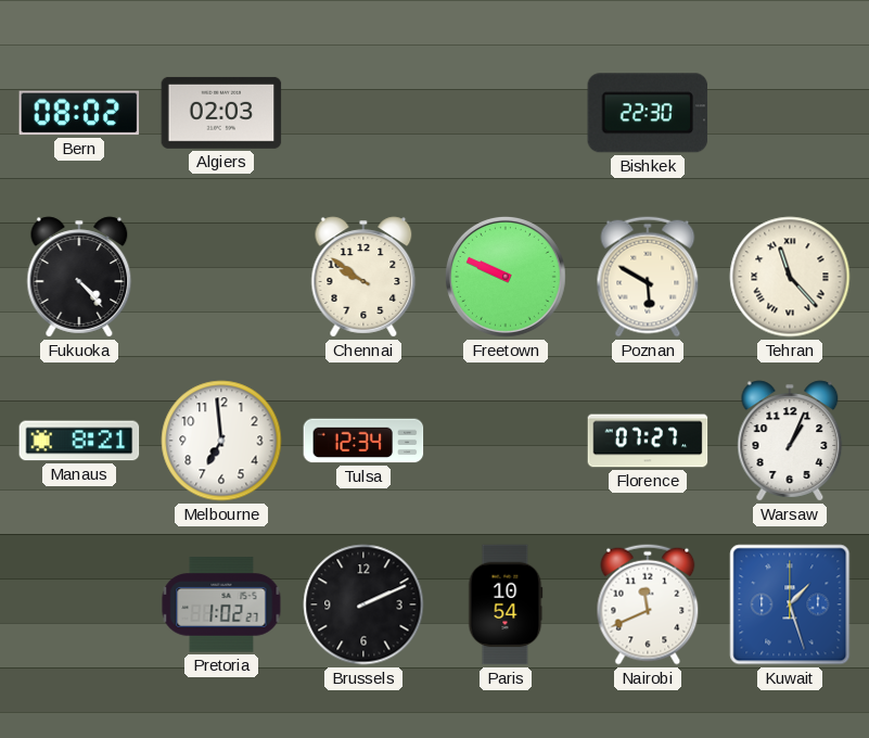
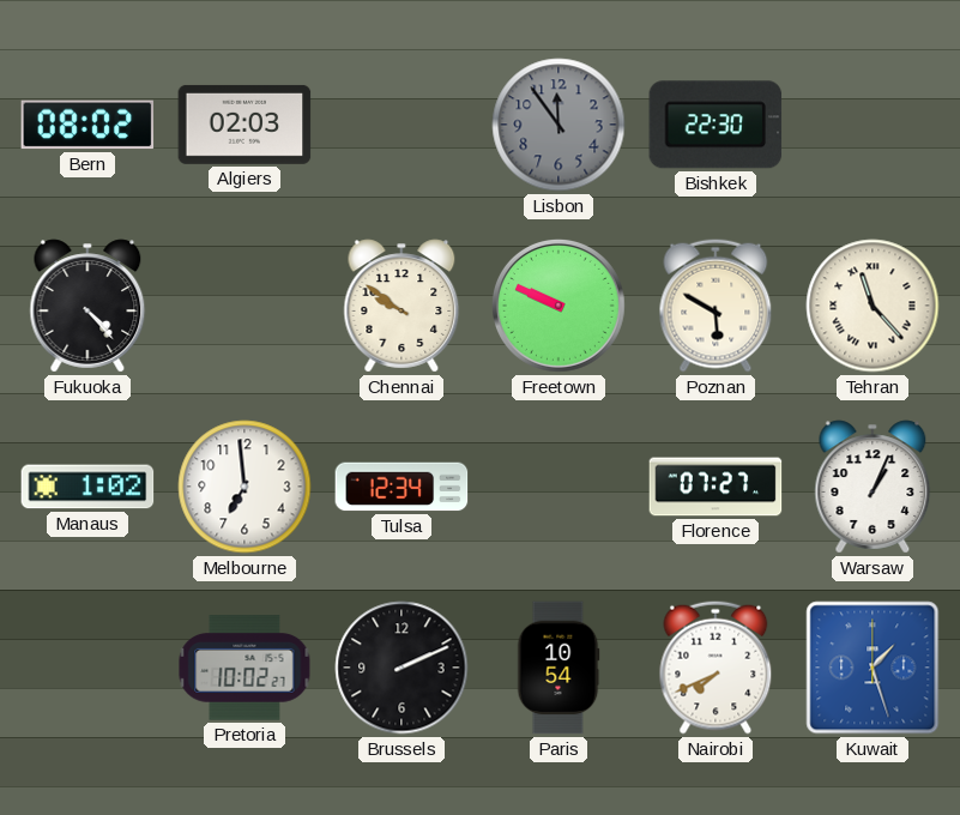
Lisbon: none -> 11:54 (559, 125)
Manaus: 8:21 -> 1:02 (87, 487)
Pretoria: 1:02 -> 10:02 (244, 668)
Nairobi: 11:41 -> 7:41 (716, 668)
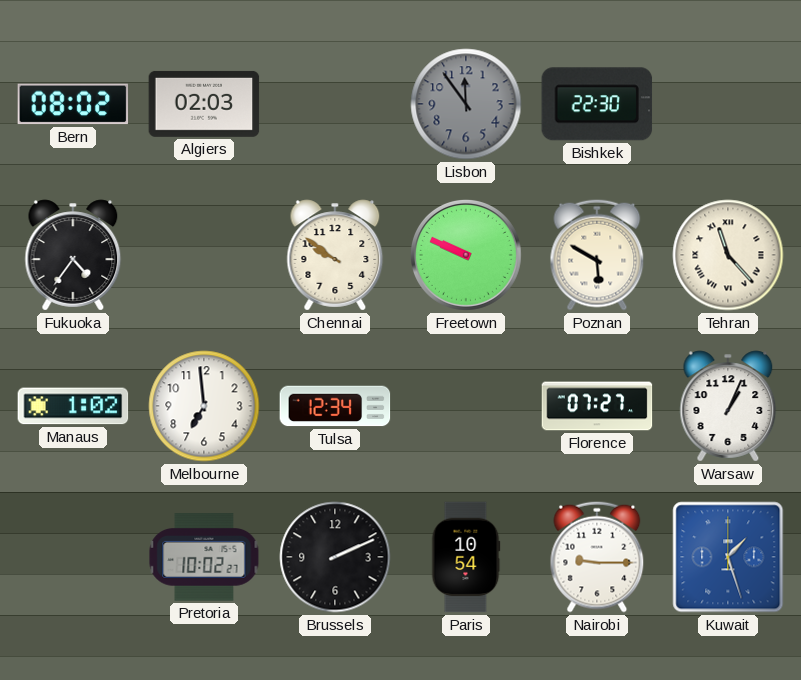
Fukuoka: 4:23 -> 4:36 (73, 255)
Nairobi: 7:41 -> 9:15 (597, 557)
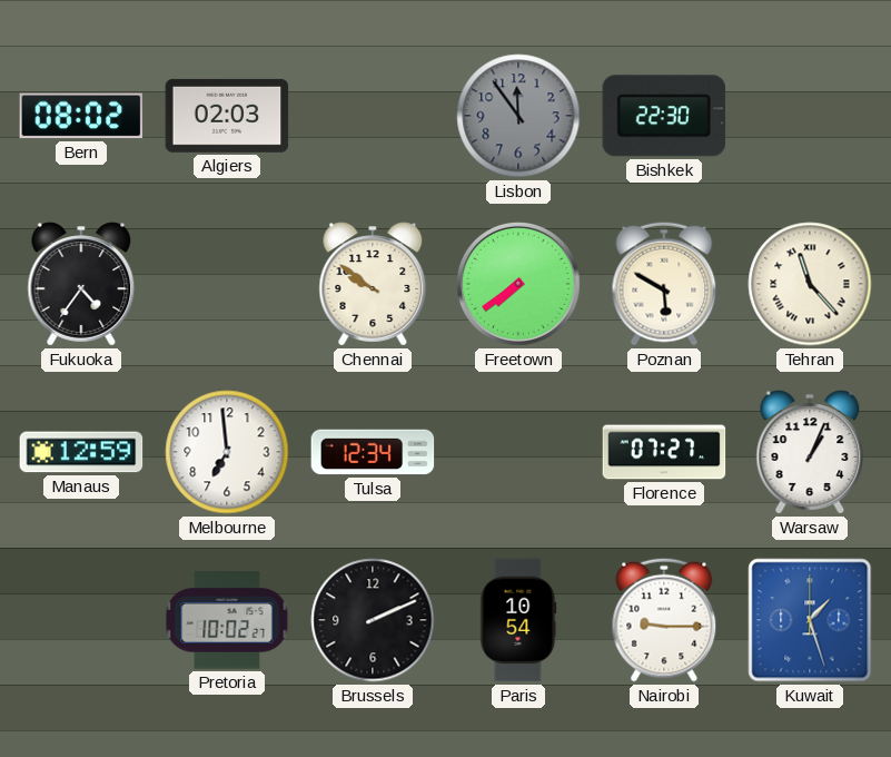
Freetown: 9:49 -> 7:39 (518, 284)
Manaus: 1:02 -> 12:59 (81, 452)
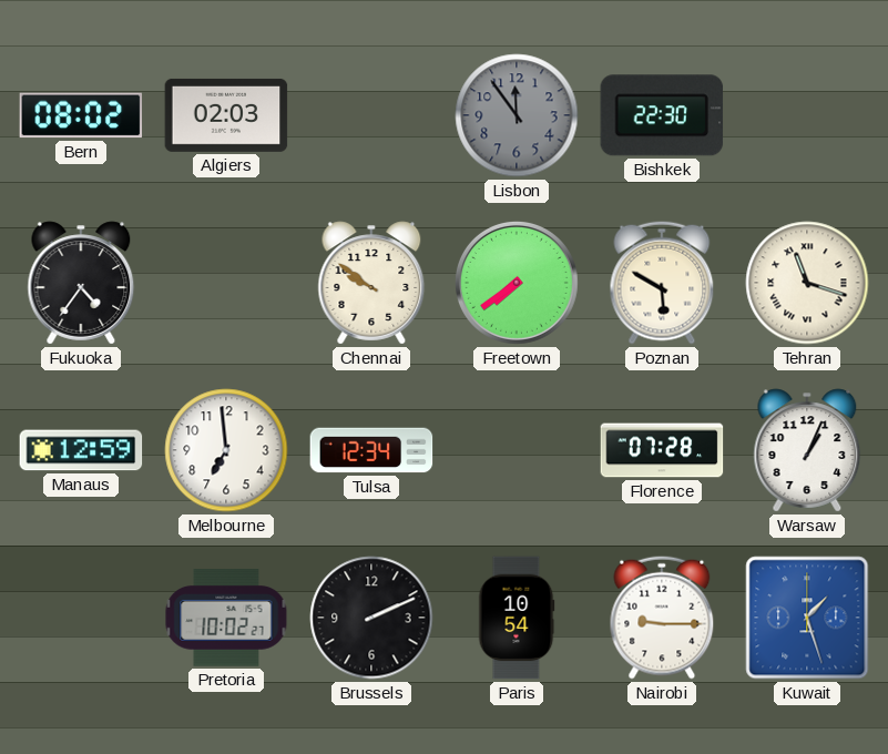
Tehran: 11:23 -> 11:18 (807, 283)
Florence: 07:27 -> 07:28 (662, 450)
